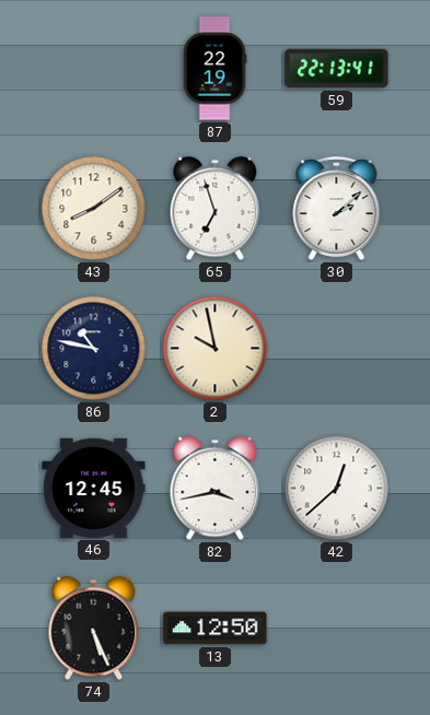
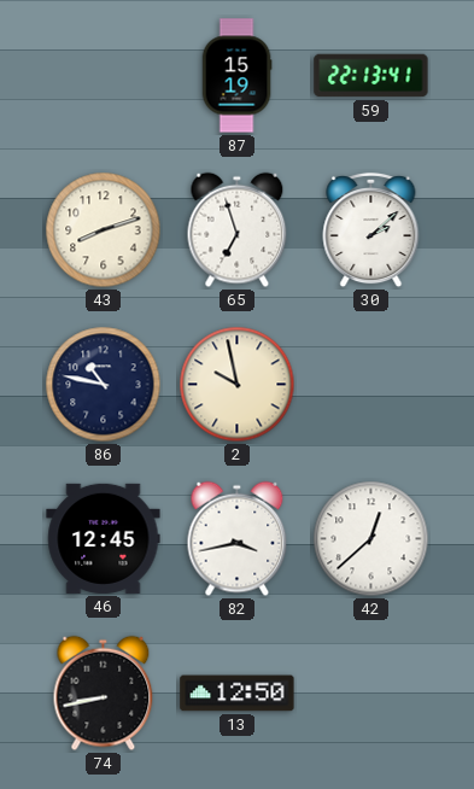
87: 22:19 -> 15:19 (236, 76)
43: 8:09 -> 8:12 (104, 230)
74: 5:26 -> 8:43 (104, 694)
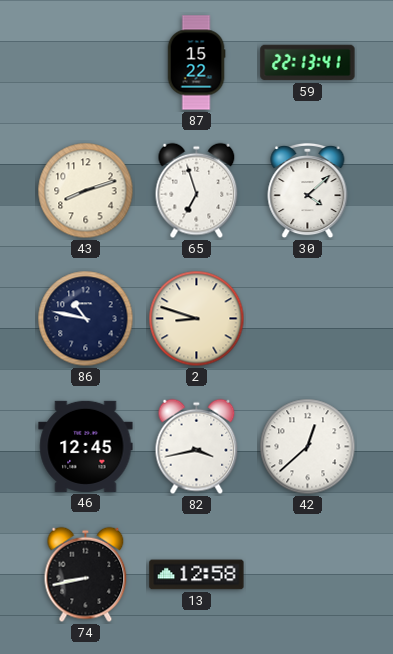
87: 15:19 -> 15:22 (196, 63)
30: 2:08 -> 4:08 (308, 191)
2: 9:58 -> 8:48 (197, 319)
13: 12:50 -> 12:58 (197, 575)
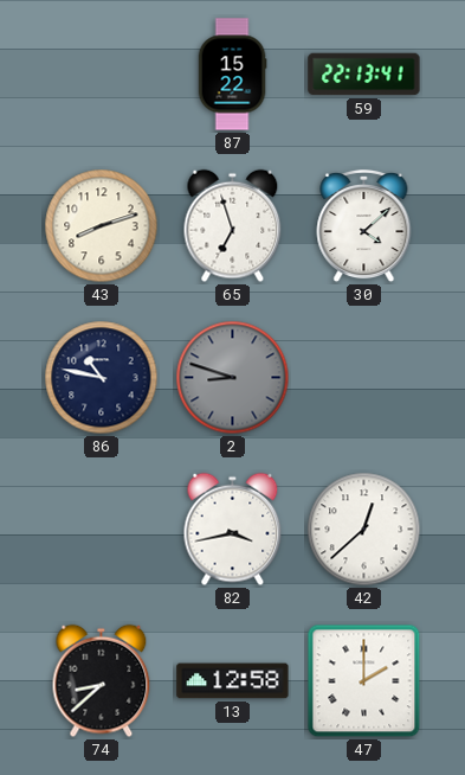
2 dial: cream -> grey (233, 378)
46: 12:45 -> none (86, 446)
74: 8:43 -> 8:38 (102, 681)
47: none -> 2:00 (364, 681)
